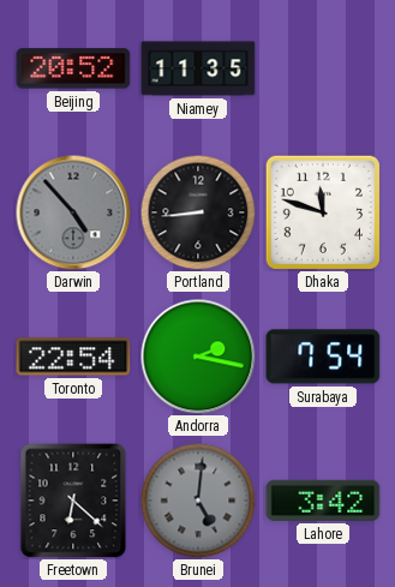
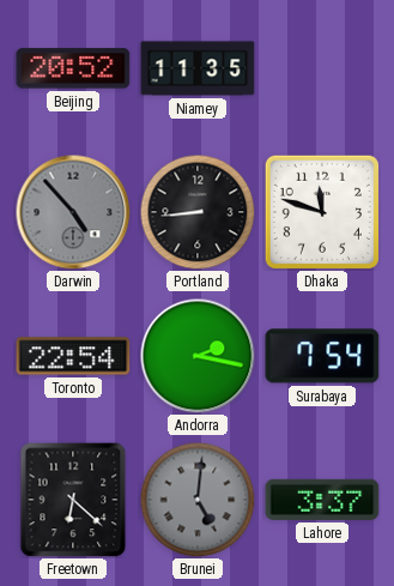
Lahore: 3:42 -> 3:37 (322, 500)
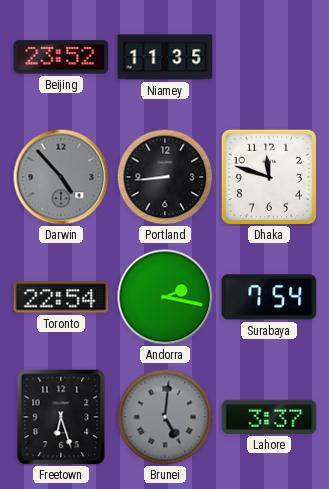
Beijing: 20:52 -> 23:52 (61, 57)
Freetown: 6:22 -> 6:27 (61, 417)
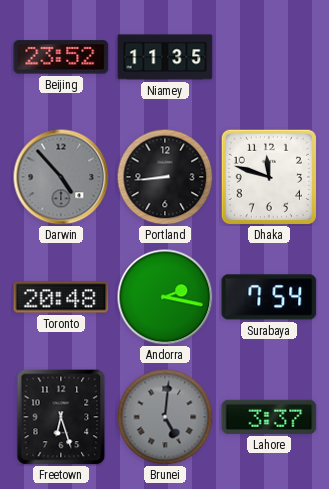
Toronto: 22:54 -> 20:48 (61, 297)
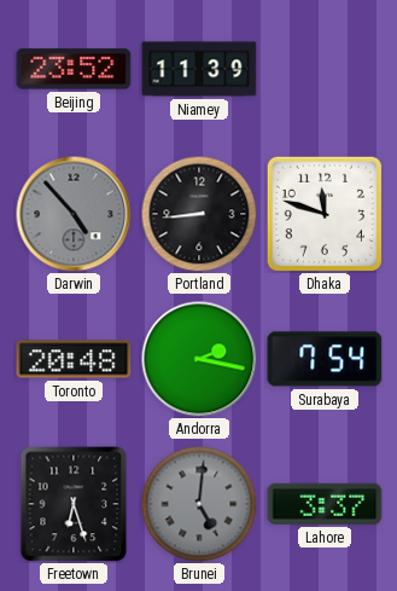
Niamey: 11:35 -> 11:39 (199, 69)
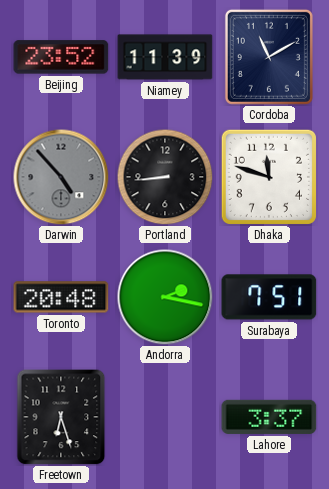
Cordoba: none -> 11:10 (269, 57)
Surabaya: 7:54 -> 7:51 (269, 297)
Brunei: 5:01 -> none (199, 504)
